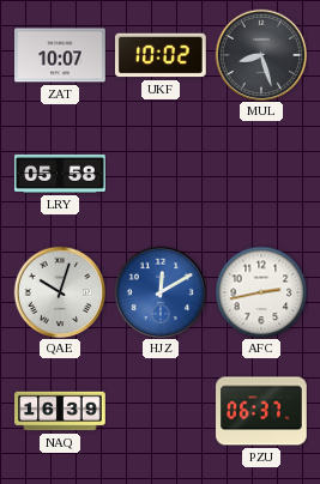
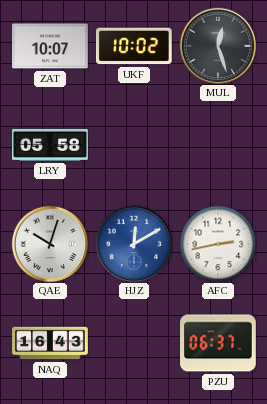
MUL: 8:27 -> 12:27 (218, 46)
NAQ: 16:39 -> 16:43 (50, 343)
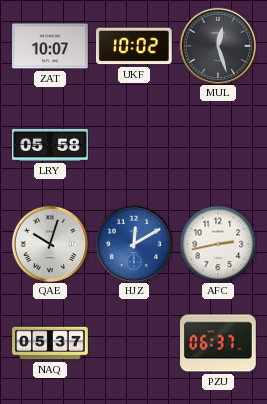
NAQ: 16:43 -> 05:37 (50, 343)
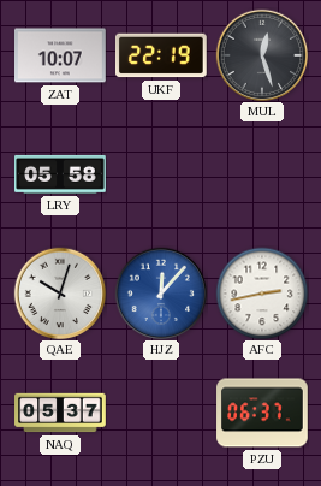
UKF: 10:02 -> 22:19 (162, 55)
HJZ: 12:10 -> 12:07 (161, 294)
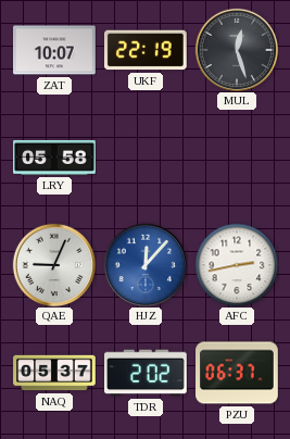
QAE: 10:03 -> 9:04 (54, 265)
TDR: none -> 2:02 (147, 373)
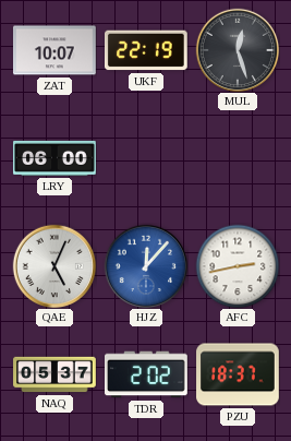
LRY: 05:58 -> 06:00 (54, 158)
QAE: 9:04 -> 5:04 (54, 266)
PZU: 06:37 -> 18:37 (238, 374)
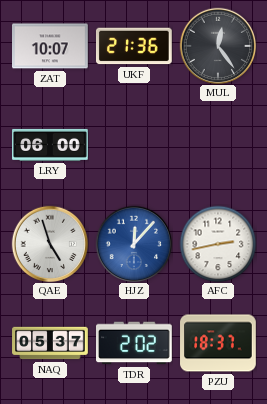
UKF: 22:19 -> 21:36 (135, 46)
MUL: 12:27 -> 12:24 (218, 46)
QAE: 5:04 -> 4:57 (50, 244)
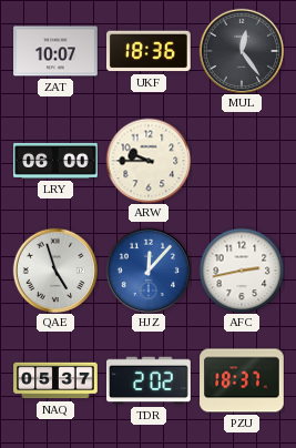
UKF: 21:36 -> 18:36 (150, 51)
ARW: none -> 9:45 (149, 161)
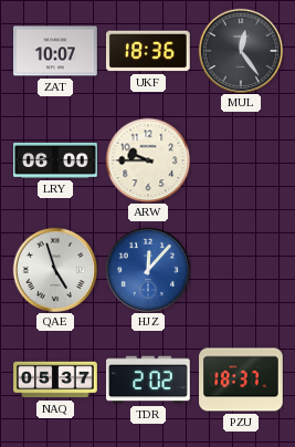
AFC: 2:43 -> none (242, 271)
